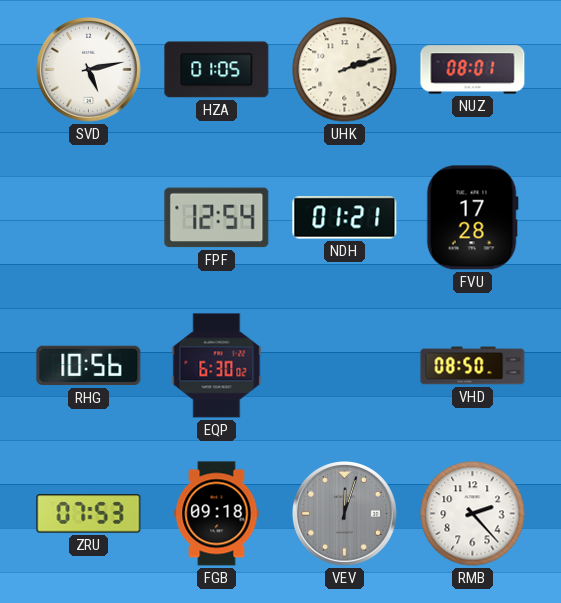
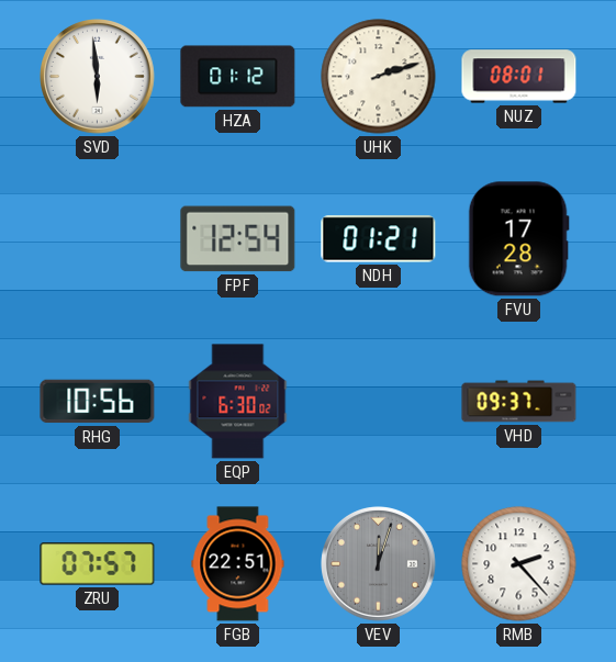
SVD: 5:13 -> 5:59 (98, 77)
HZA: 01:05 -> 01:12 (238, 77)
VHD: 08:50 -> 09:37 (519, 402)
ZRU: 07:53 -> 07:57 (98, 564)
FGB: 09:18 -> 22:51 (238, 564)
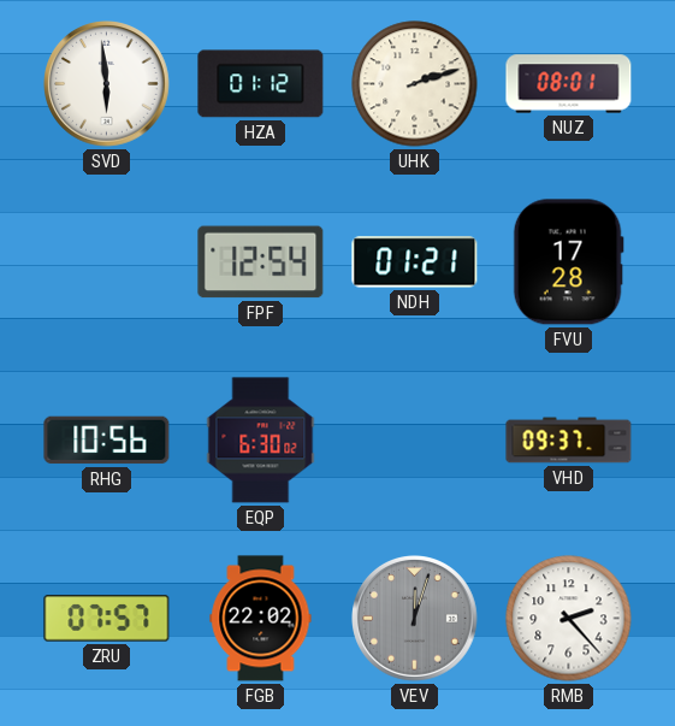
FGB: 22:51 -> 22:02 (261, 619)
